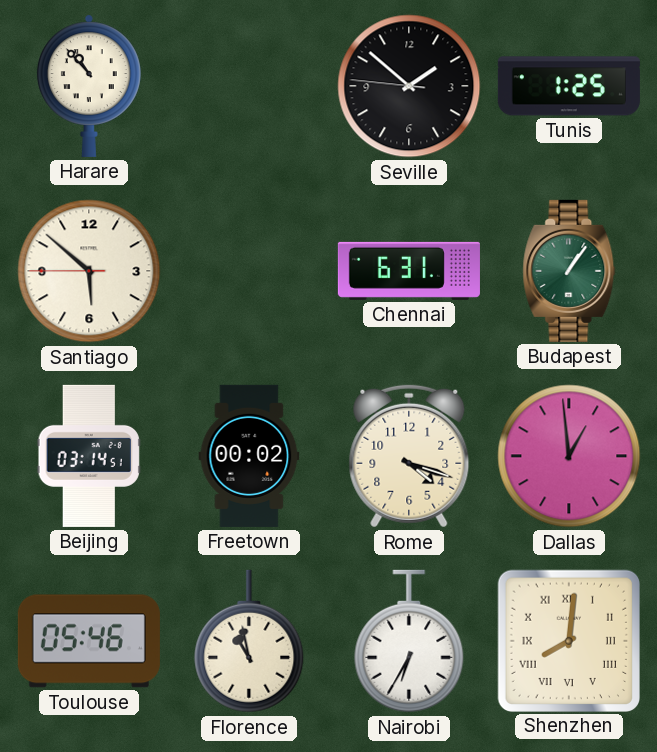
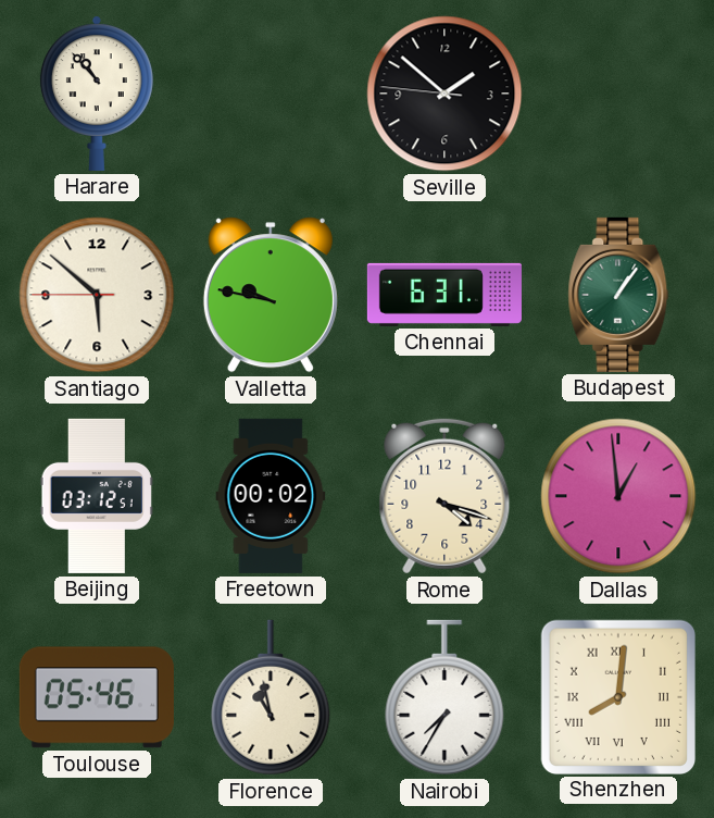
Tunis: 1:25 -> none (569, 86)
Valletta: none -> 9:47 (271, 295)
Beijing: 03:14 -> 03:12 (97, 496)
Nairobi: 6:35 -> 7:35 (444, 697)
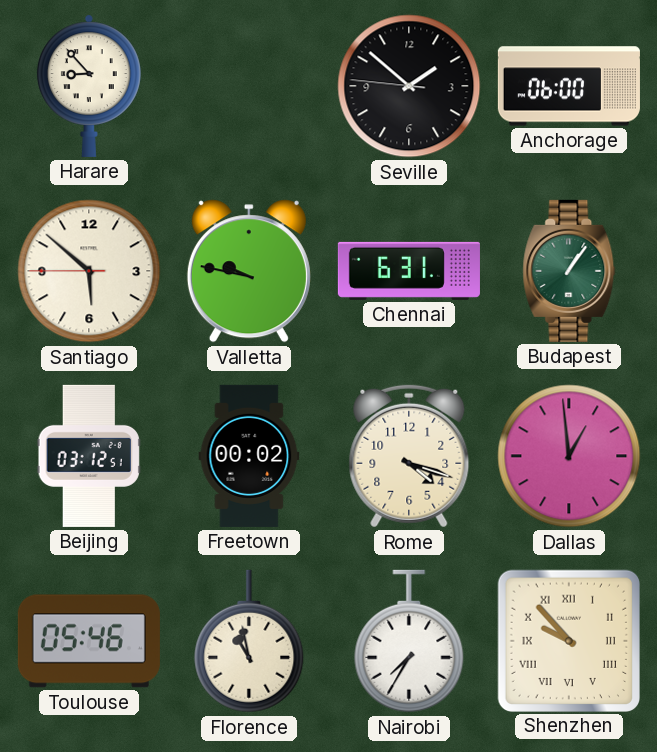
Harare: 10:53 -> 8:53 (89, 86)
Anchorage: none -> 06:00 (569, 86)
Shenzhen: 8:01 -> 9:53 (568, 640)
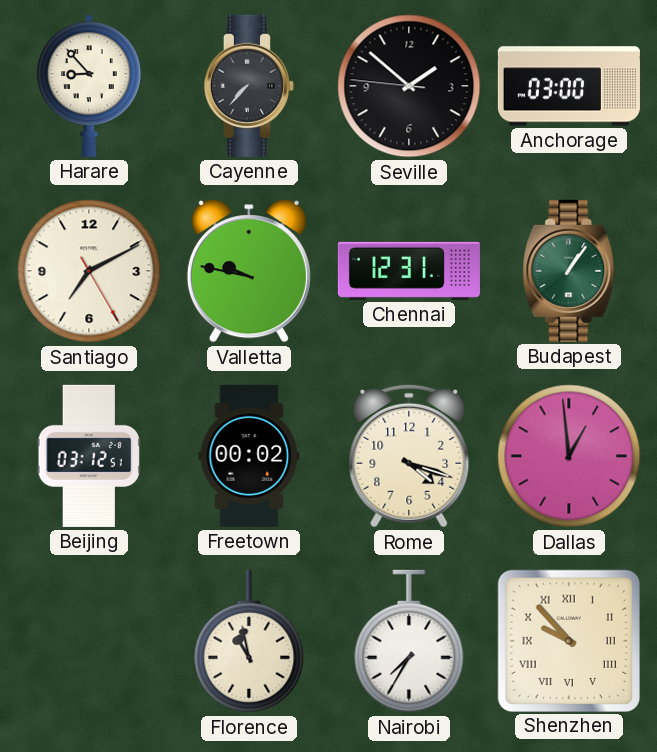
Cayenne: none -> 7:37 (249, 86)
Anchorage: 06:00 -> 03:00 (569, 86)
Santiago: 5:51 -> 7:10 (89, 271)
Chennai: 6:31 -> 12:31 (409, 271)
Toulouse: 05:46 -> none (89, 641)
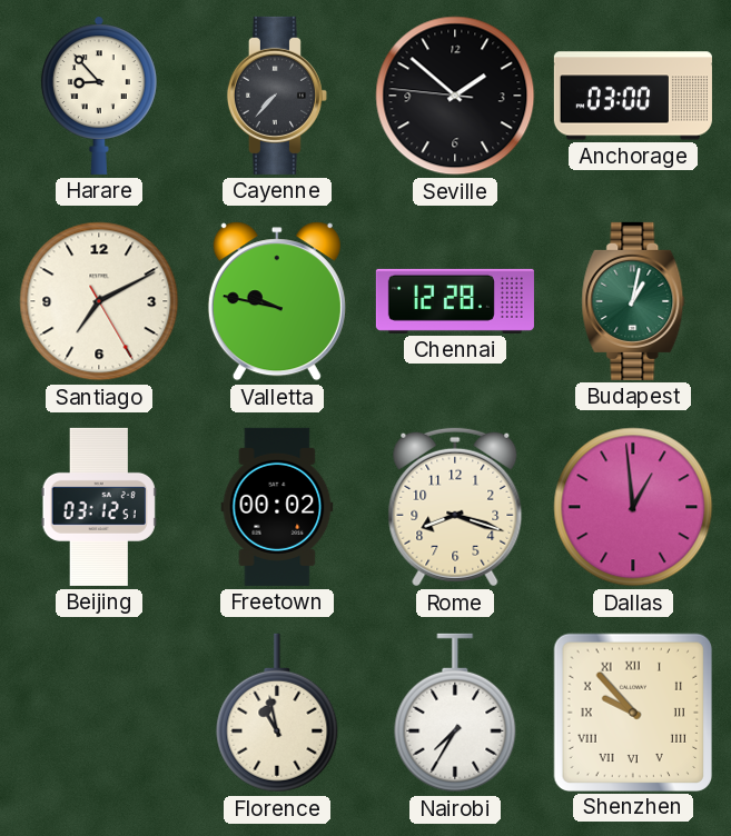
Chennai: 12:31 -> 12:28 (455, 301)
Budapest: 1:06 -> 1:02 (633, 301)
Rome: 4:18 -> 8:18 (455, 507)
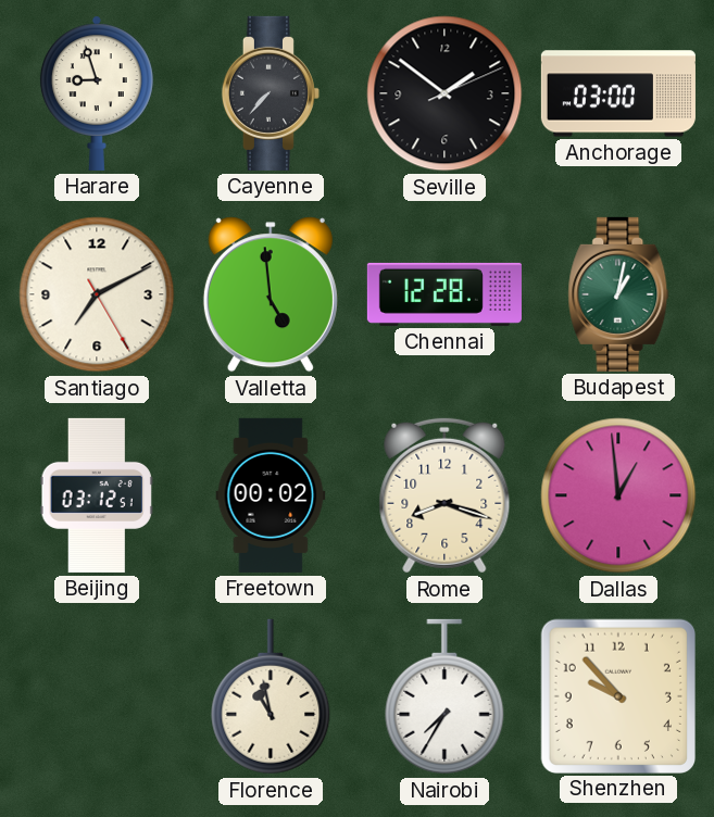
Harare: 8:53 -> 8:57 (97, 93)
Seville: 1:51:46 -> 1:51:11 (444, 93)
Valletta: 9:47 -> 4:59 (271, 294)
Shenzhen numerals: Roman -> Arabic (617, 695)
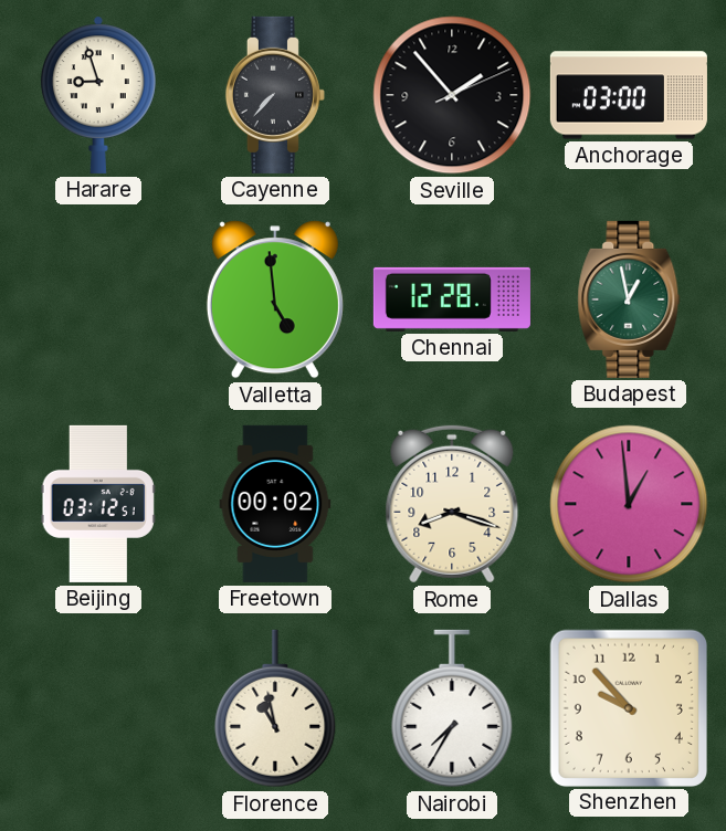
Seville: 1:51 -> 1:53 (452, 95)
Santiago: 7:10 -> none (97, 294)
Budapest: 1:02 -> 12:58 (629, 299)
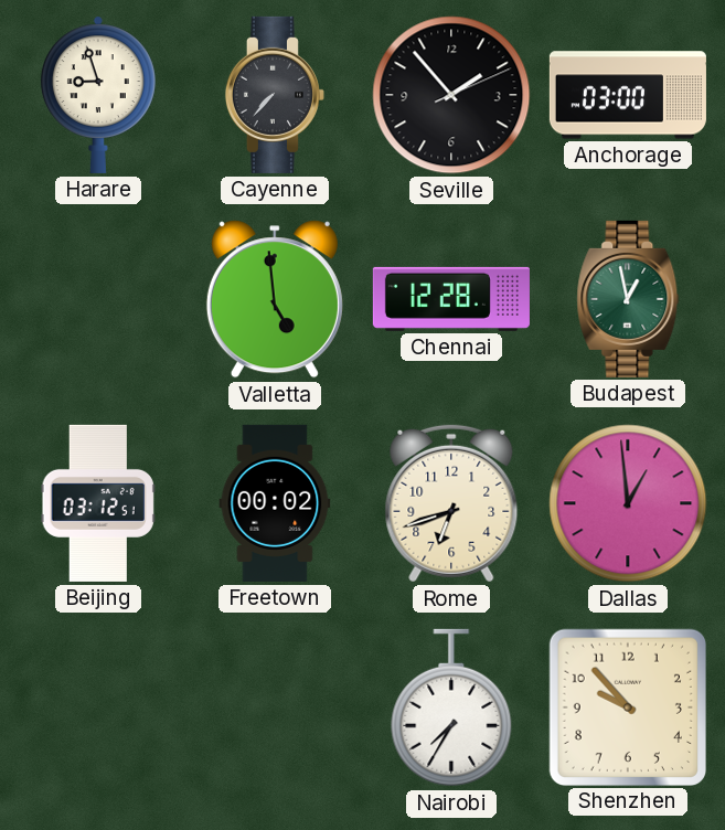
Rome: 8:18 -> 6:42 (451, 503)
Florence: 10:58 -> none (275, 708)
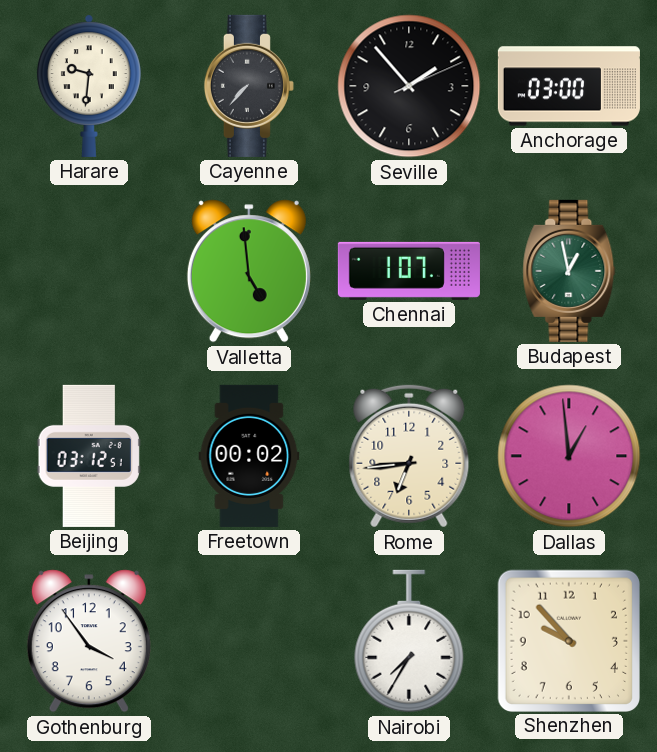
Harare: 8:57 -> 9:31 (89, 86)
Chennai: 12:28 -> 1:07 (409, 271)
Rome: 6:42 -> 6:44 (409, 456)
Gothenburg: none -> 3:54 (89, 641)
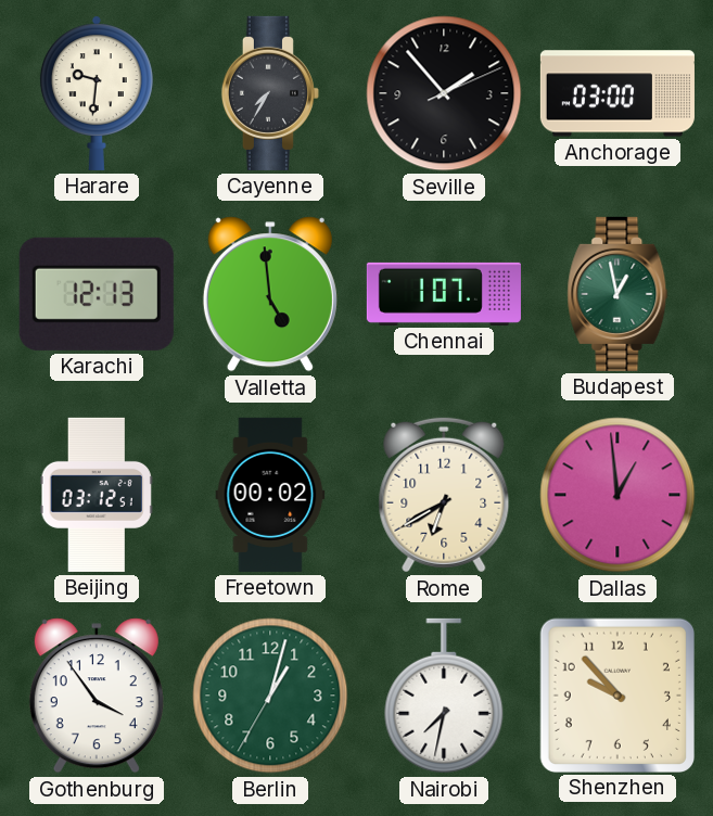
Cayenne: 7:37 -> 7:35 (270, 93)
Karachi: none -> 12:13 (97, 294)
Rome: 6:44 -> 6:40 (444, 495)
Berlin: none -> 1:02 (270, 696)
Nairobi: 7:35 -> 7:32 (444, 696)
